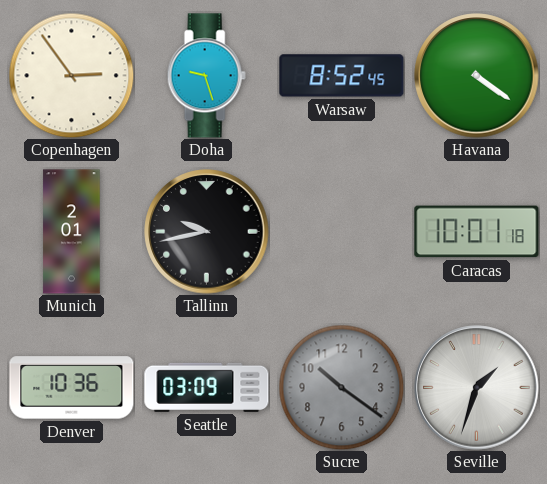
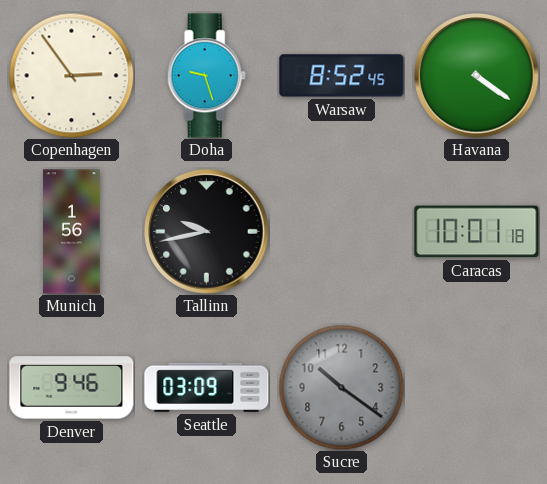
Munich: 2:01 -> 1:56 (72, 232)
Denver: 10:36 -> 9:46 (72, 388)
Seville: 1:33 -> none (477, 388)
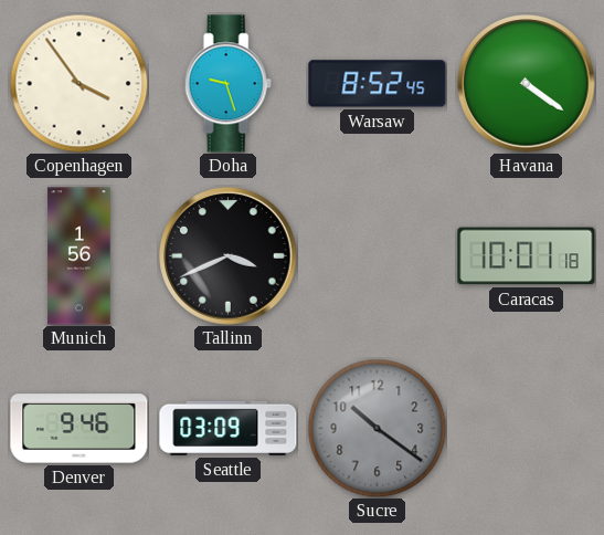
Copenhagen: 2:54 -> 3:54 (78, 83)
Tallinn: 9:43 -> 3:41 (229, 256)
